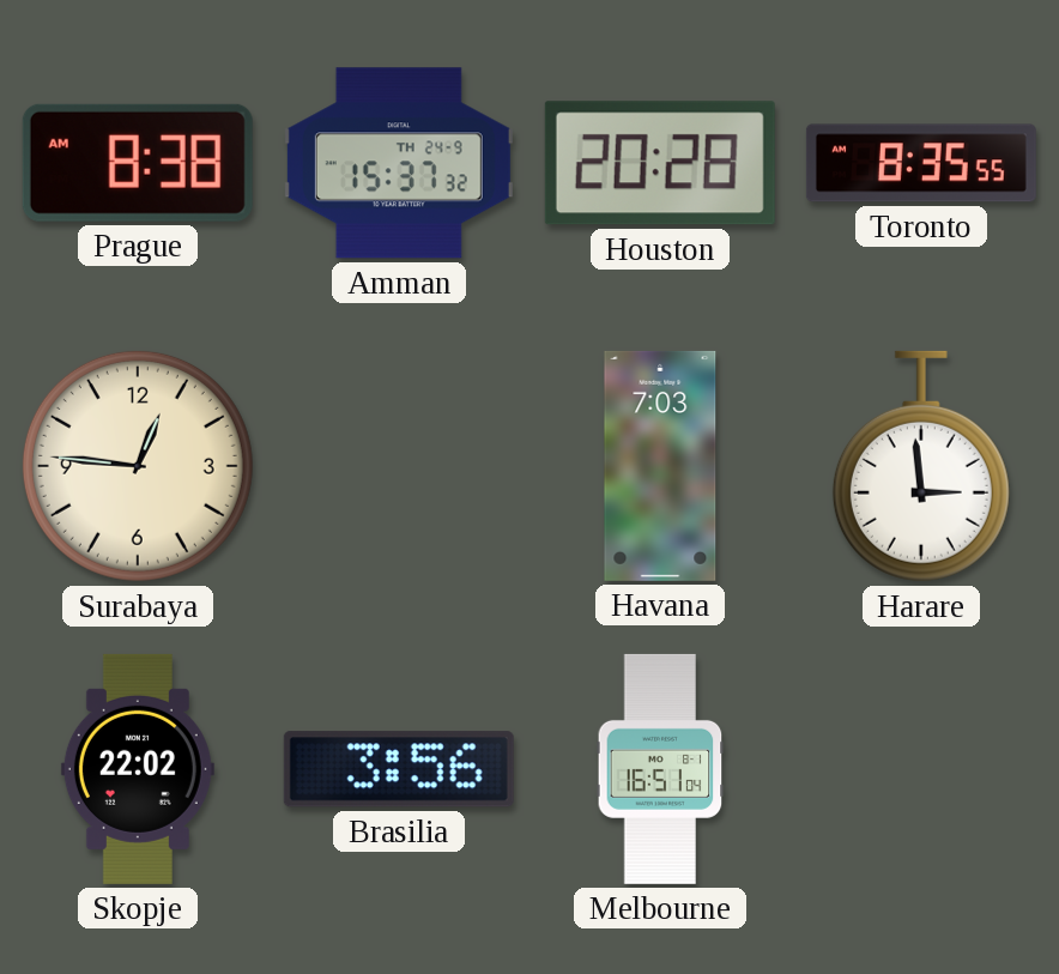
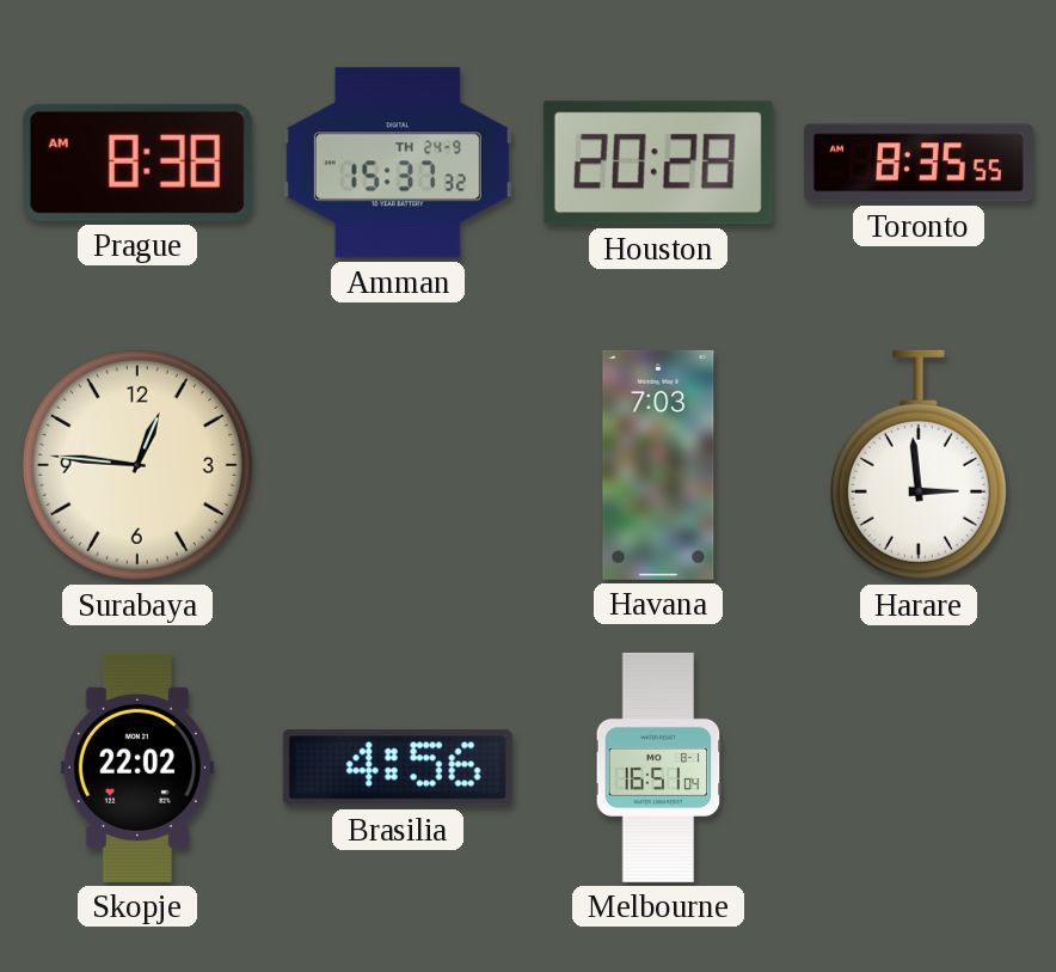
Brasilia: 3:56 -> 4:56 (398, 768)
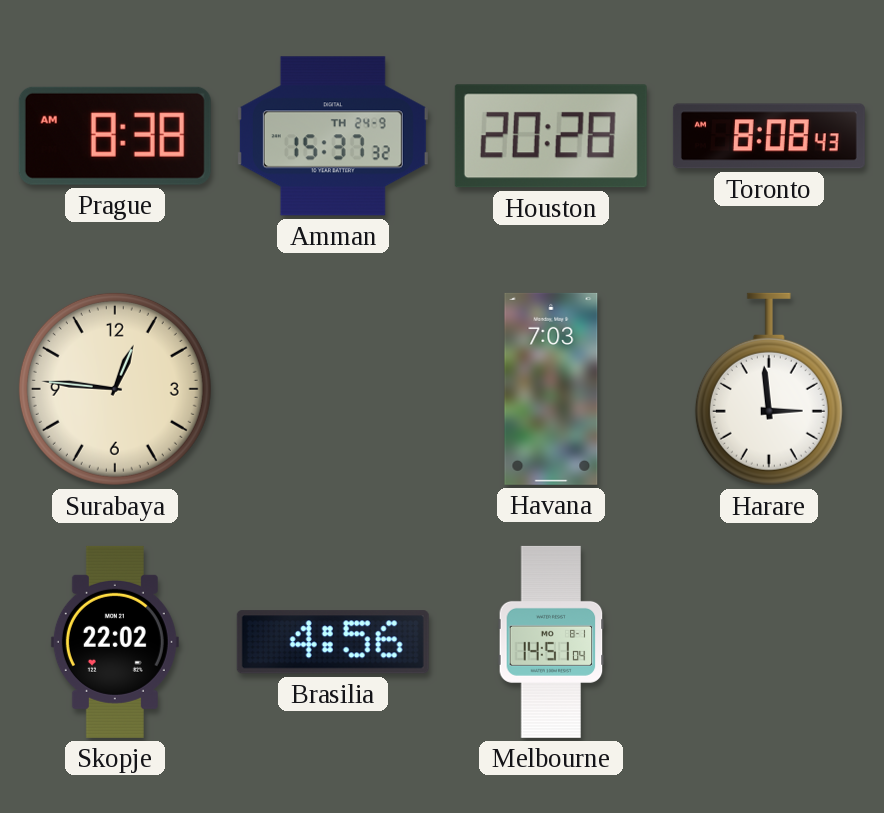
Toronto: 8:35 -> 8:08 (769, 136)
Melbourne: 16:51 -> 14:51 (551, 642)
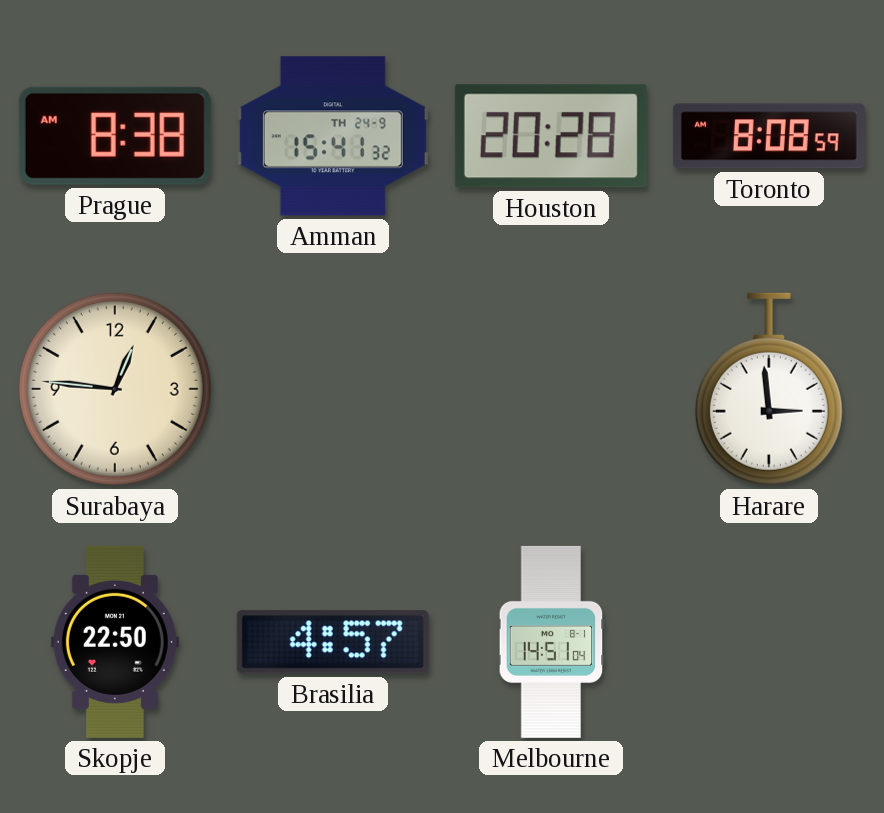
Amman: 15:37 -> 15:41 (333, 136)
Toronto: 8:08:43 -> 8:08:59 (769, 136)
Havana: 7:03 -> none (551, 389)
Skopje: 22:02 -> 22:50 (115, 642)
Brasilia: 4:56 -> 4:57 (333, 642)
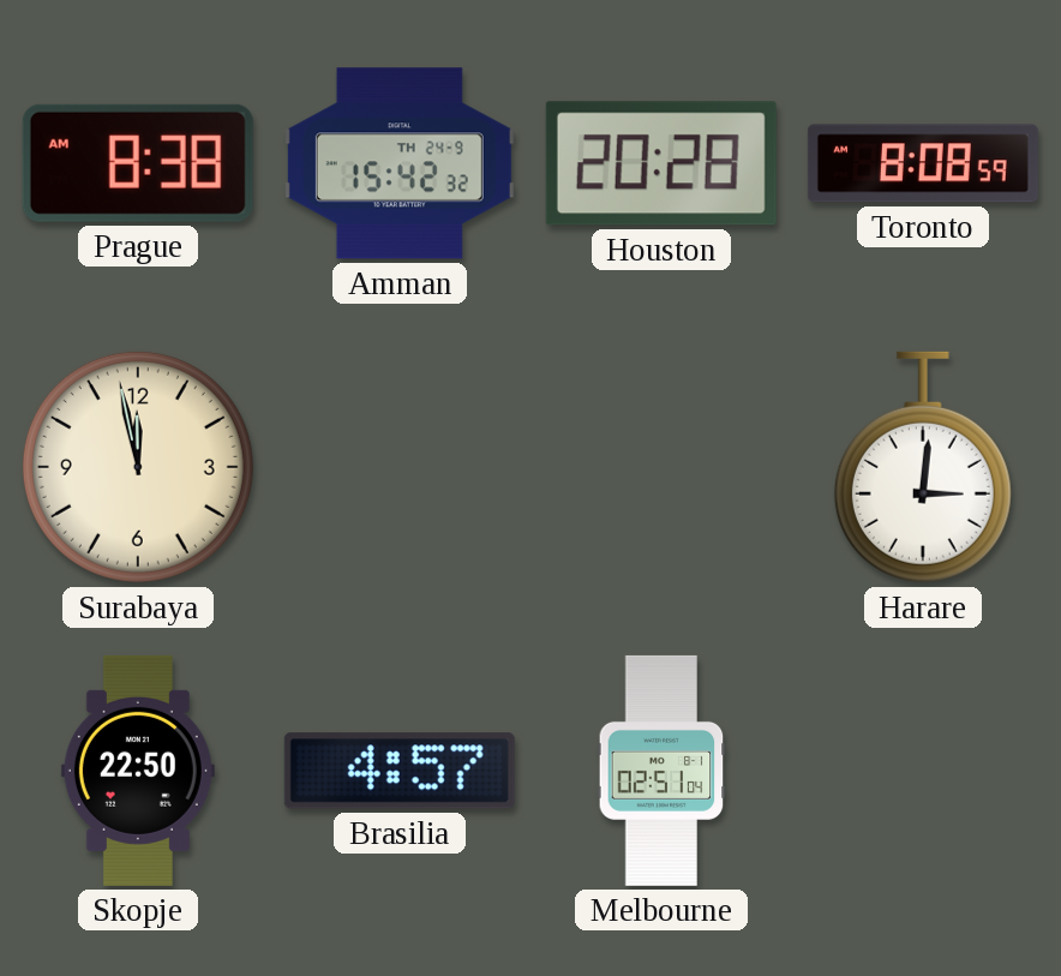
Amman: 15:41 -> 15:42 (400, 163)
Surabaya: 12:46 -> 11:58 (138, 467)
Harare: 2:59 -> 3:01 (923, 467)
Melbourne: 14:51 -> 02:51 (661, 771)
